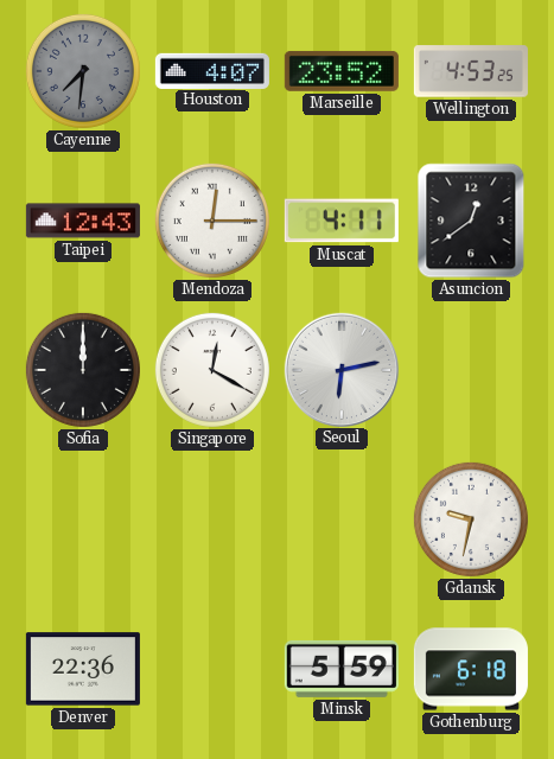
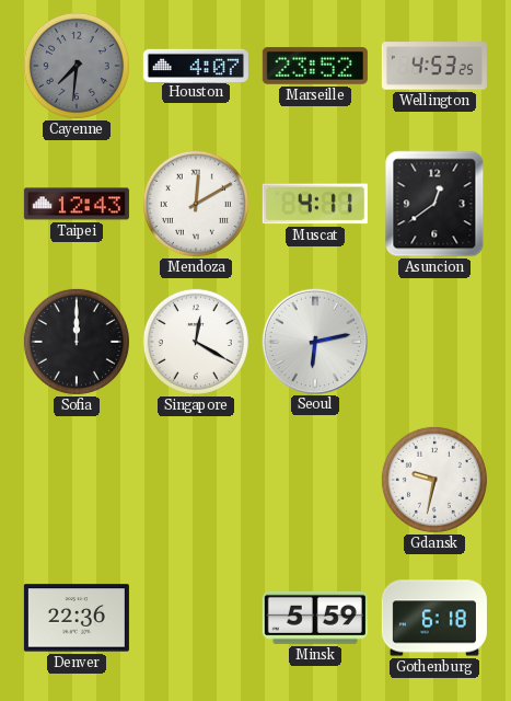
Mendoza: 12:15 -> 12:10 (196, 204)
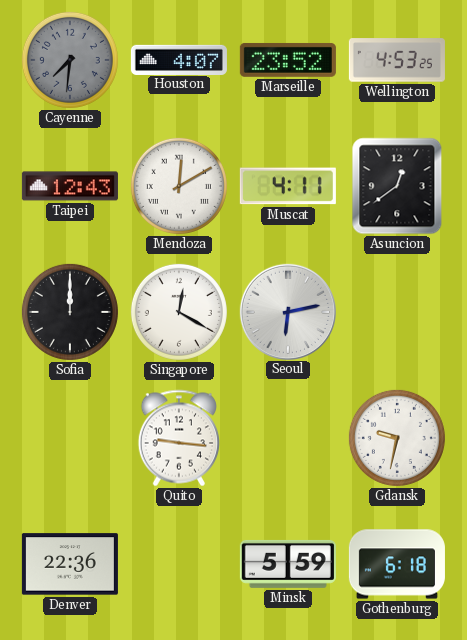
Quito: none -> 9:16 (178, 438)
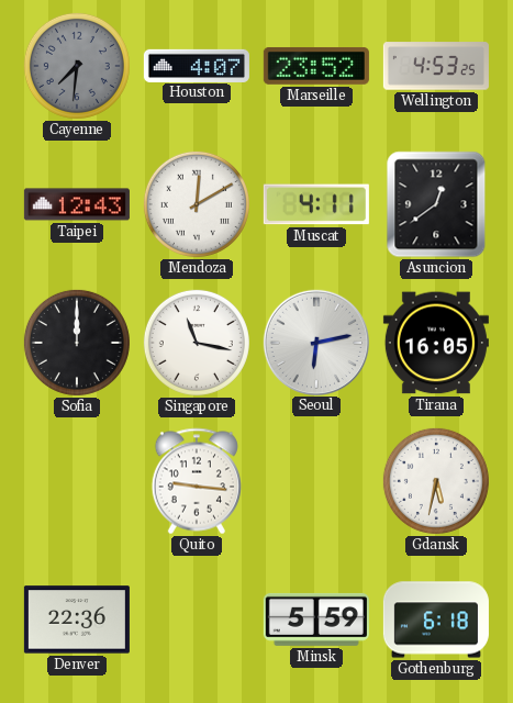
Singapore: 12:20 -> 11:17 (197, 343)
Tirana: none -> 16:05 (436, 343)
Gdansk: 9:32 -> 5:32 (436, 481)
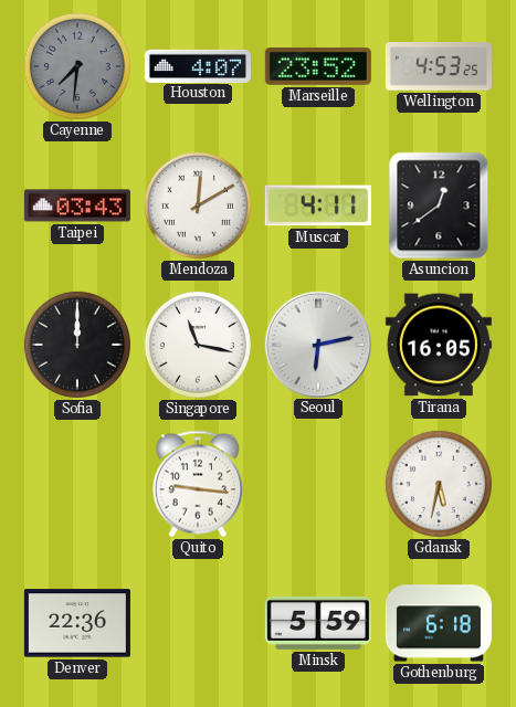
Taipei: 12:43 -> 03:43 (77, 205)
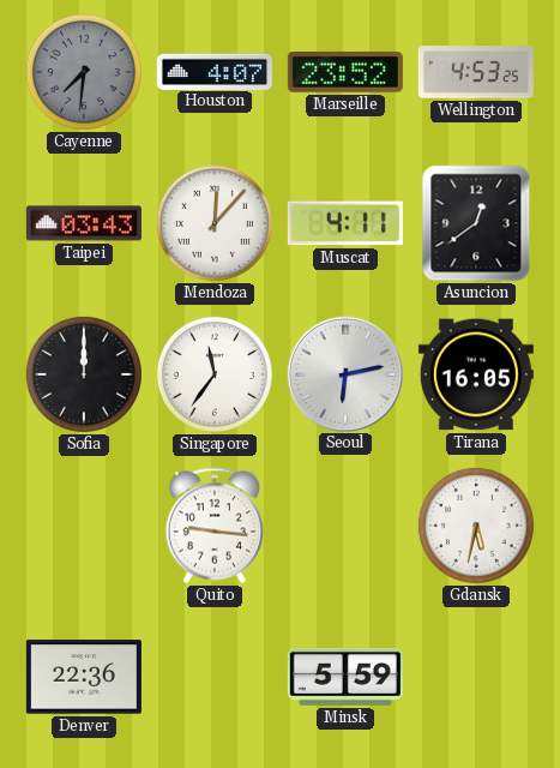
Mendoza: 12:10 -> 12:07 (215, 223)
Singapore: 11:17 -> 11:36 (215, 374)
Gothenburg: 6:18 -> none (439, 623)
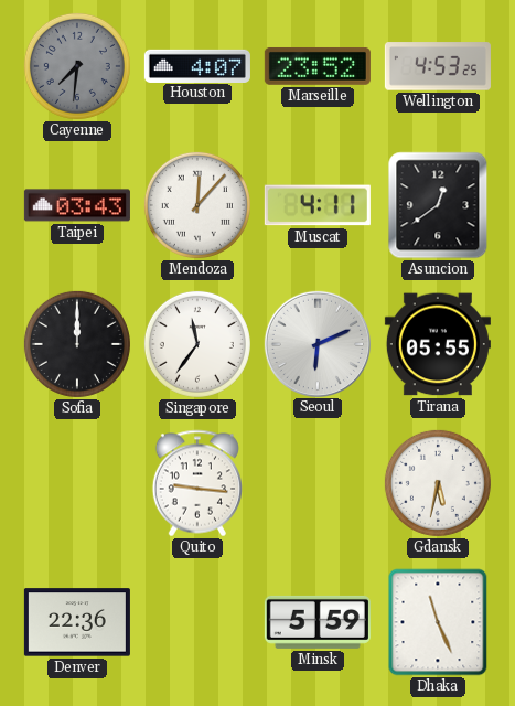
Seoul: 6:13 -> 6:11 (316, 343)
Tirana: 16:05 -> 05:55 (438, 344)
Dhaka: none -> 11:26 (438, 622)
